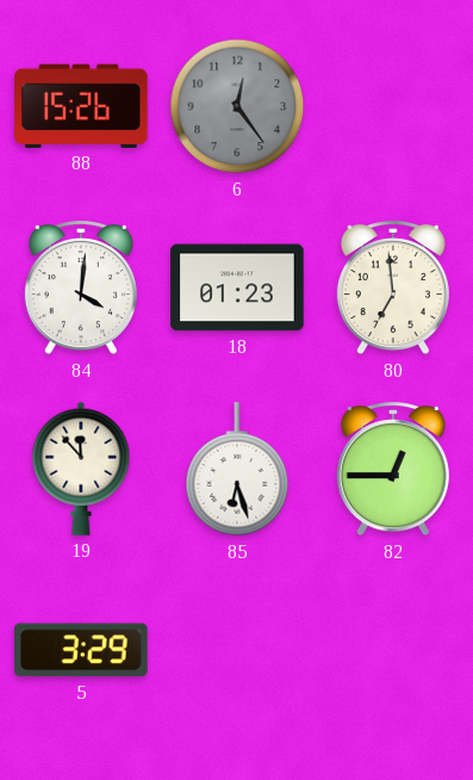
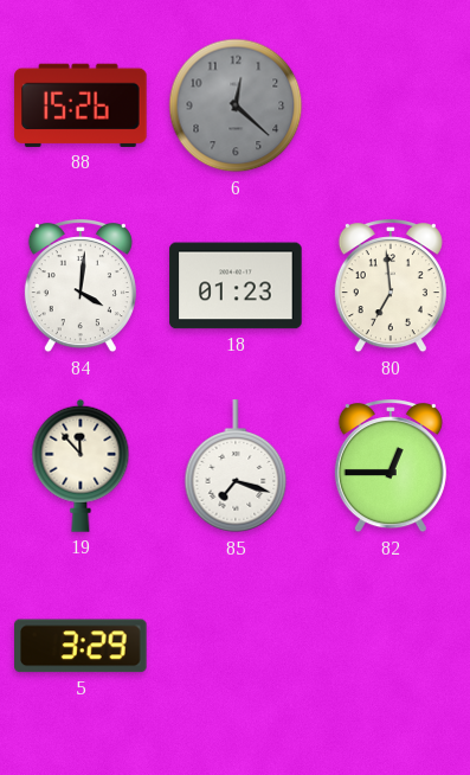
6: 12:24 -> 12:22 (236, 105)
85: 6:27 -> 7:18 (236, 467)
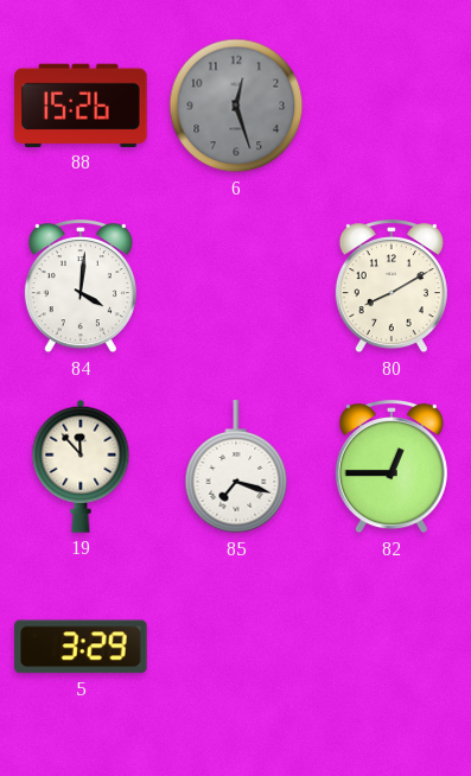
6: 12:22 -> 12:27 (236, 106)
18: 01:23 -> none (236, 286)
80: 6:59 -> 8:10 (392, 287)
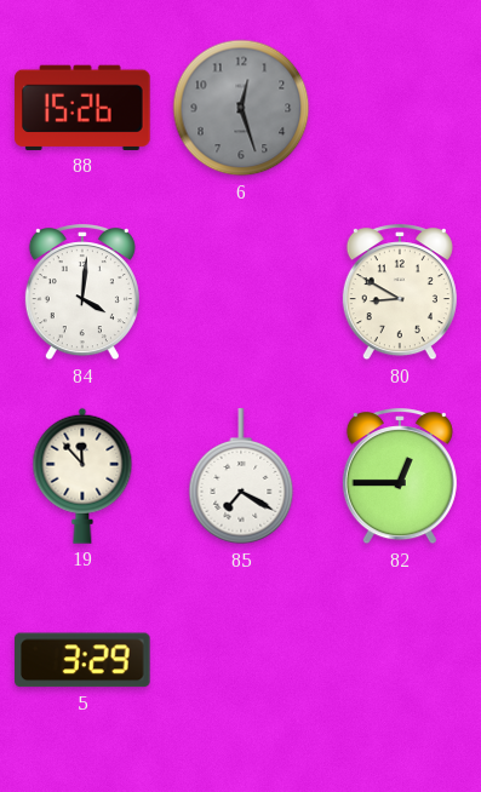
80: 8:10 -> 8:50 (400, 293)
85: 7:18 -> 7:20 (241, 477)
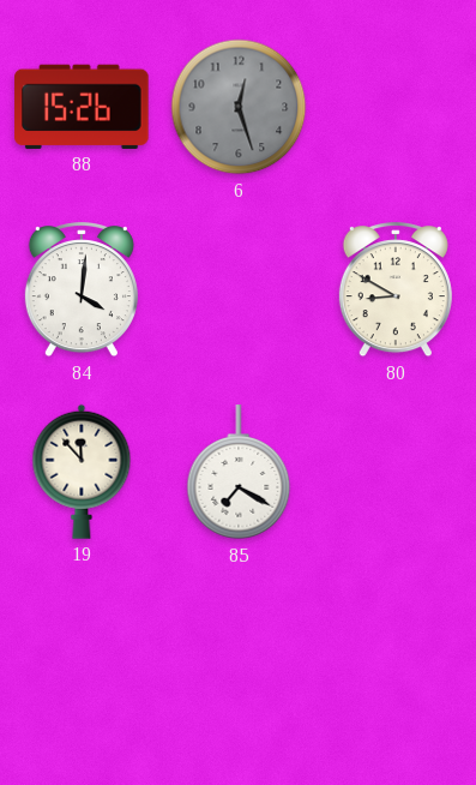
82: 12:45 -> none (400, 477)
5: 3:29 -> none (84, 660)
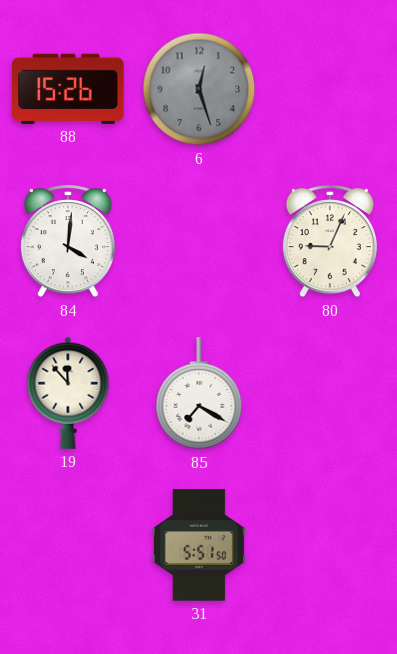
80: 8:50 -> 9:04 (330, 242)
31: none -> 5:51 (199, 545)
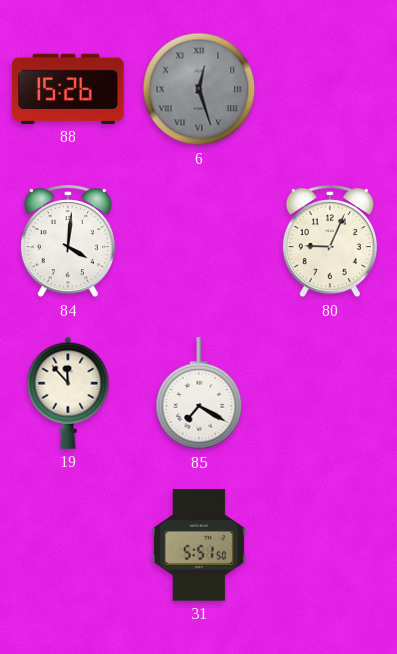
6 numerals: Arabic -> Roman (199, 89)
